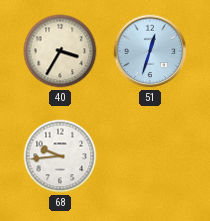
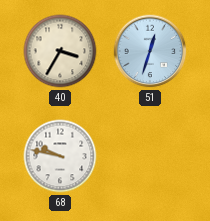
68: 9:44 -> 9:47 (60, 156)
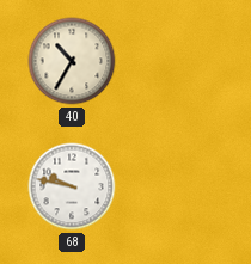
40: 3:35 -> 10:35 (72, 61)
51: 12:33 -> none (150, 51)
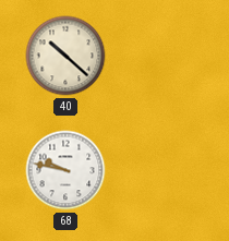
40: 10:35 -> 10:22 (65, 56)
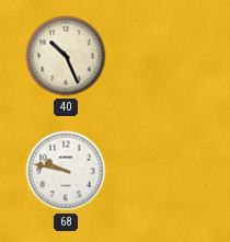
40: 10:22 -> 10:26 (66, 56)
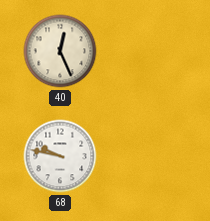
40: 10:26 -> 12:26 (60, 51)
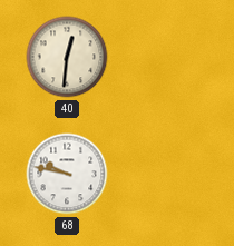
40: 12:26 -> 12:31 (67, 57)
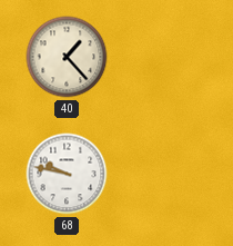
40: 12:31 -> 1:23 (67, 57)
